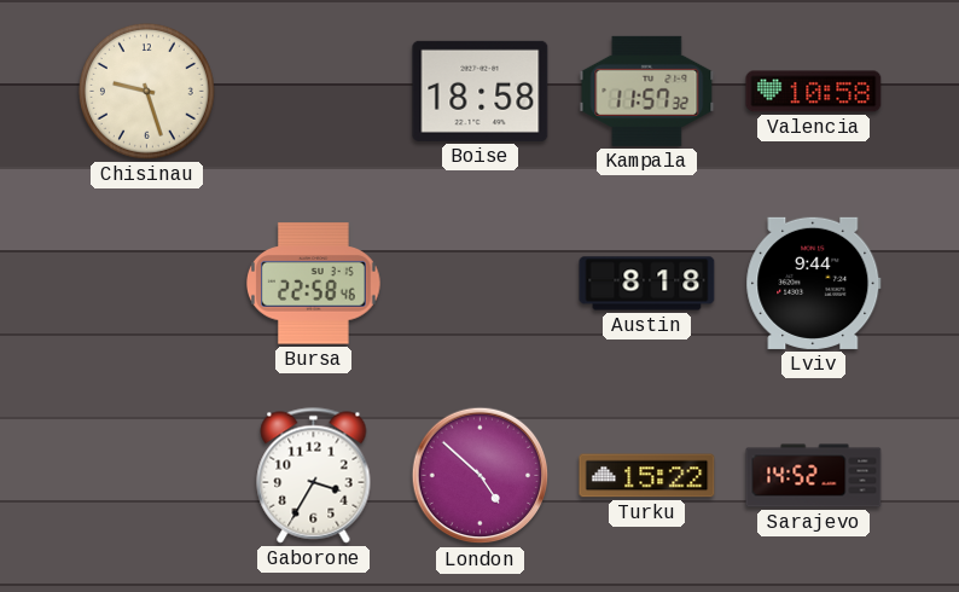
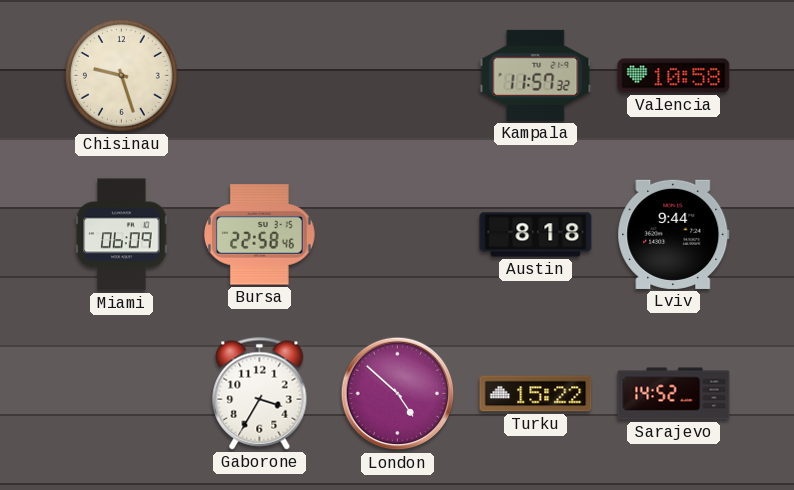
Boise: 18:58 -> none (481, 91)
Miami: none -> 06:09 (122, 235)
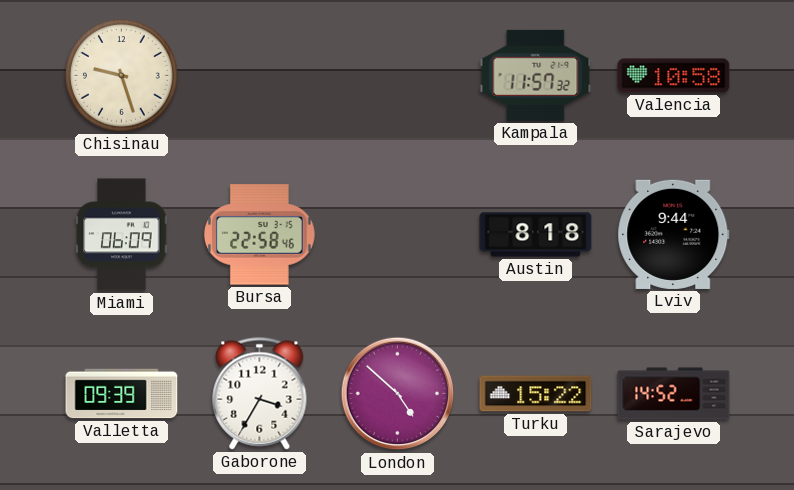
Valletta: none -> 09:39 (122, 394)
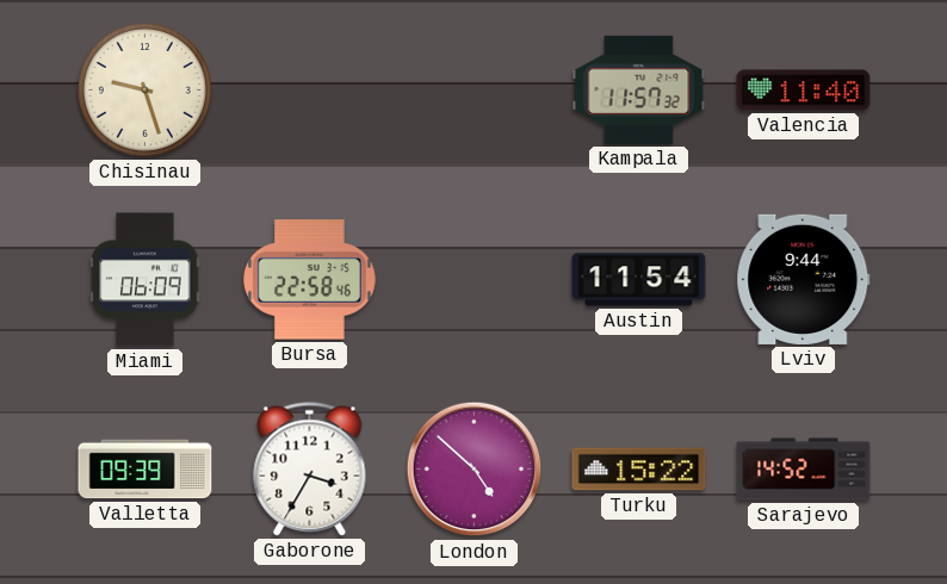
Valencia: 10:58 -> 11:40 (804, 91)
Austin: 8:18 -> 11:54 (639, 280)
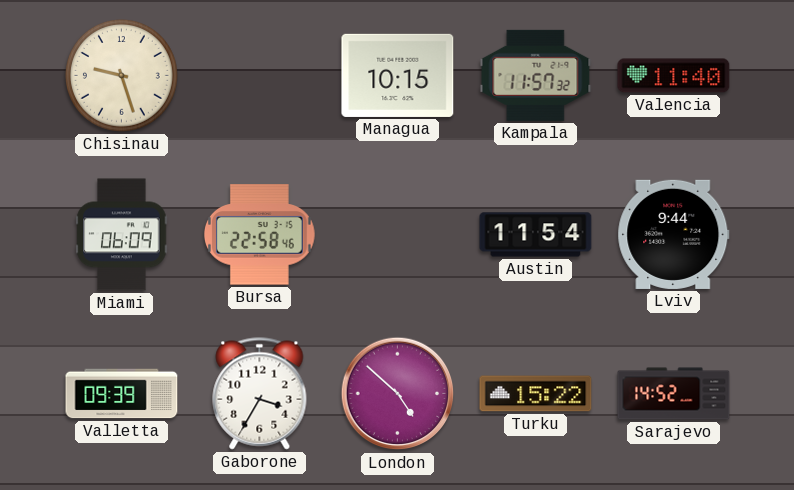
Managua: none -> 10:15 (398, 75)
